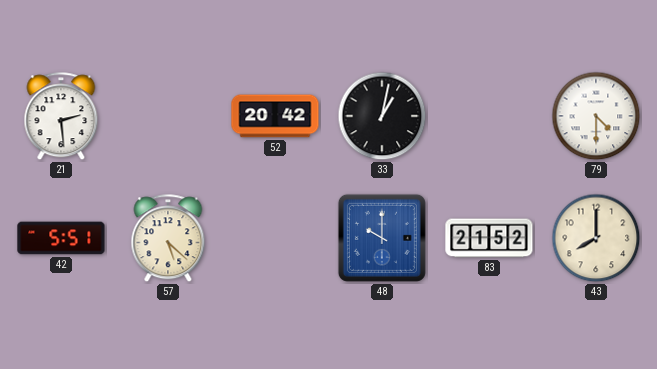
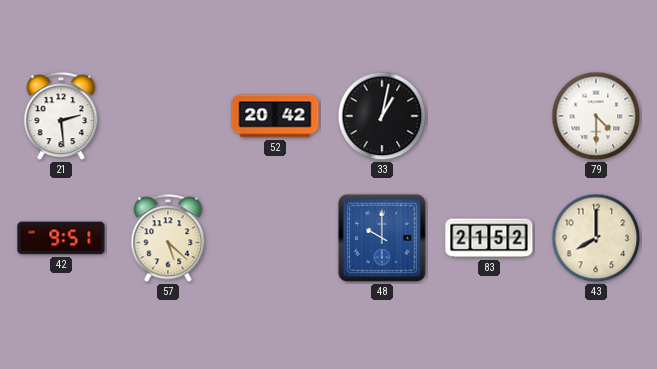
42: 5:51 -> 9:51 (61, 238)
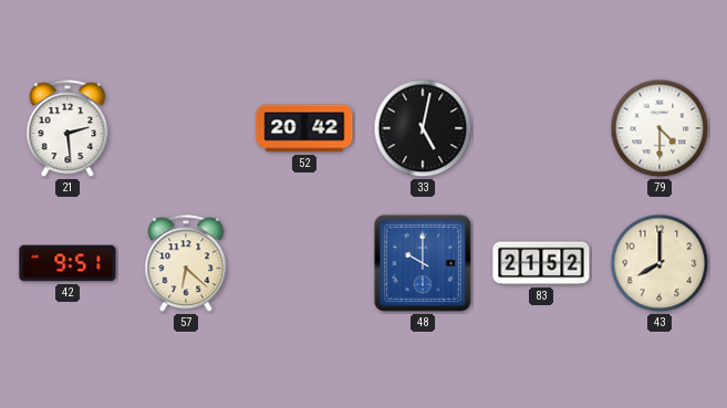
33: 1:02 -> 5:02 (423, 128)
57: 5:22 -> 6:22 (186, 264)
